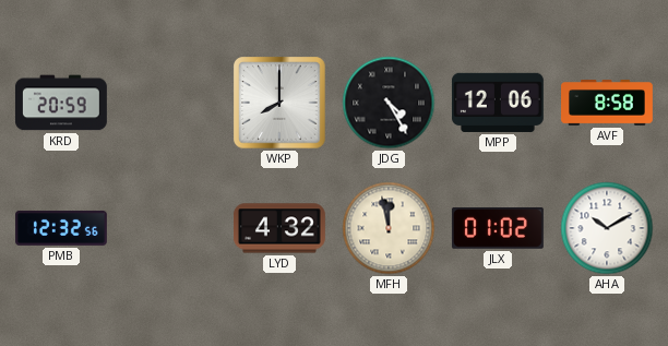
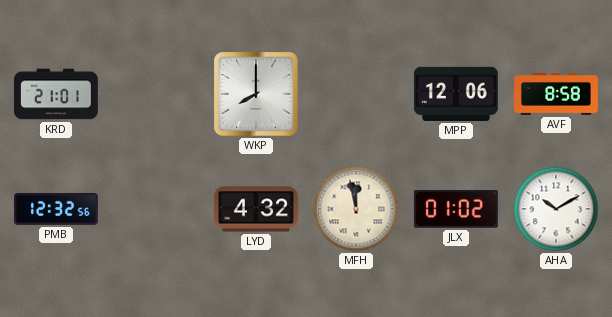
KRD: 20:59 -> 21:01 (56, 94)
JDG: 4:25 -> none (389, 103)
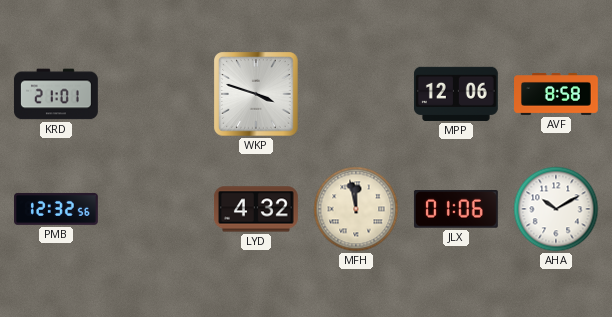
WKP: 8:00 -> 3:48 (256, 94)
JLX: 01:02 -> 01:06 (456, 210)
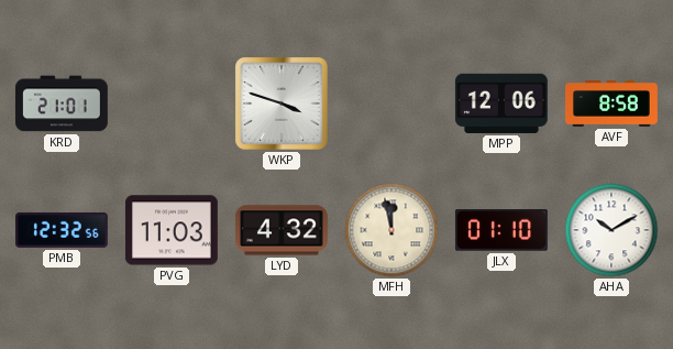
PVG: none -> 11:03 (172, 230)
JLX: 01:06 -> 01:10 (501, 231)
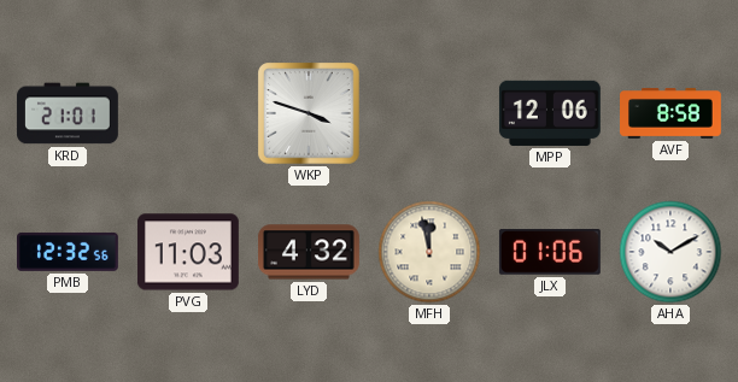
JLX: 01:10 -> 01:06 (550, 253)
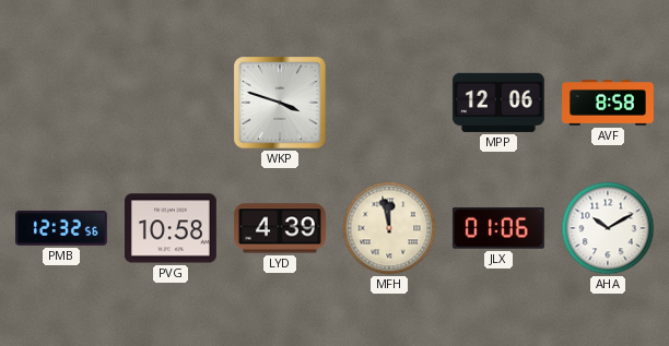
KRD: 21:01 -> none (68, 113)
PVG: 11:03 -> 10:58 (171, 228)
LYD: 4:32 -> 4:39 (281, 228)
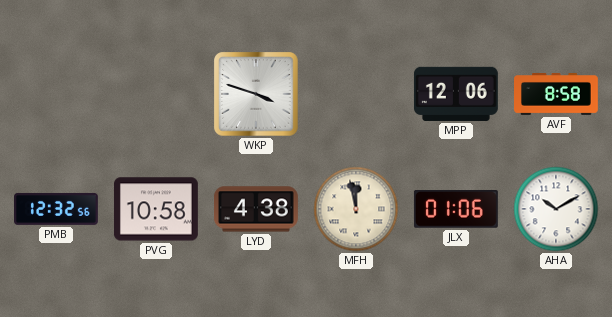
LYD: 4:39 -> 4:38 (257, 209)
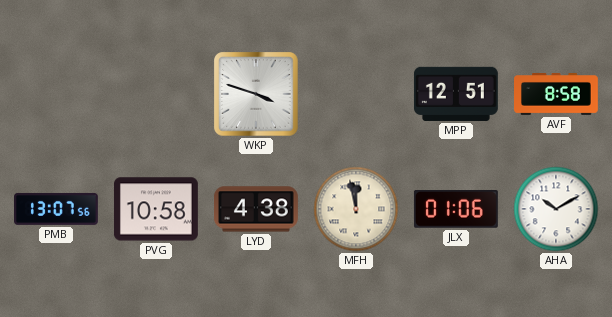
MPP: 12:06 -> 12:51 (456, 94)
PMB: 12:32 -> 13:07 (57, 209)
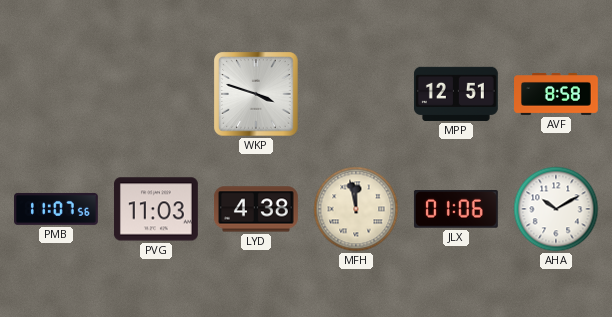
PMB: 13:07 -> 11:07 (57, 209)
PVG: 10:58 -> 11:03 (156, 209)
